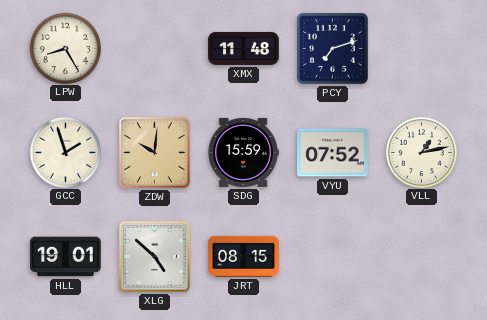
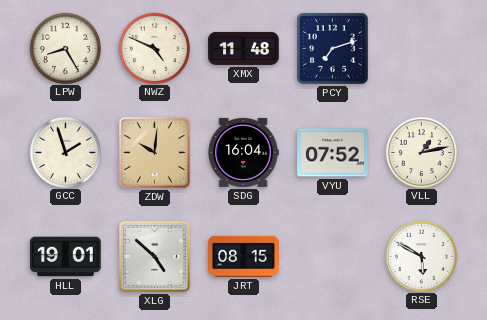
NWZ: none -> 4:49 (154, 48)
SDG: 15:59 -> 16:04 (243, 152)
RSE: none -> 5:50 (421, 256)
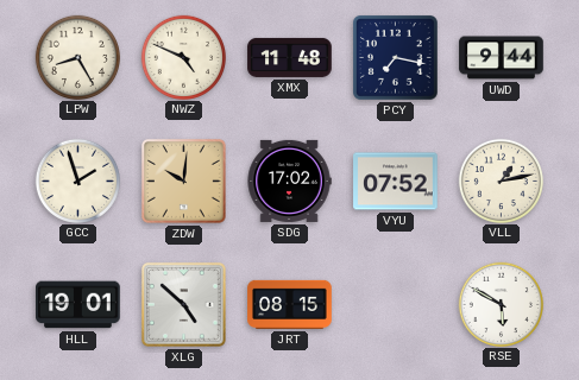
PCY: 7:12 -> 7:17 (395, 57)
UWD: none -> 9:44 (502, 58)
SDG: 16:04 -> 17:02 (289, 180)
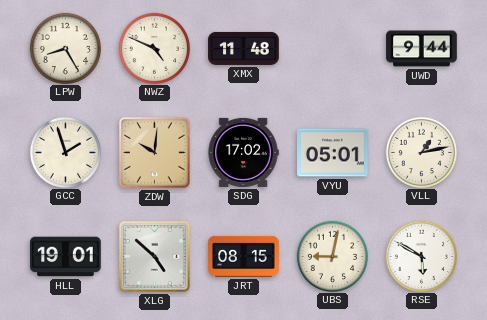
PCY: 7:17 -> none (395, 57)
VYU: 07:52 -> 05:01 (333, 153)
UBS: none -> 9:02 (332, 256)
